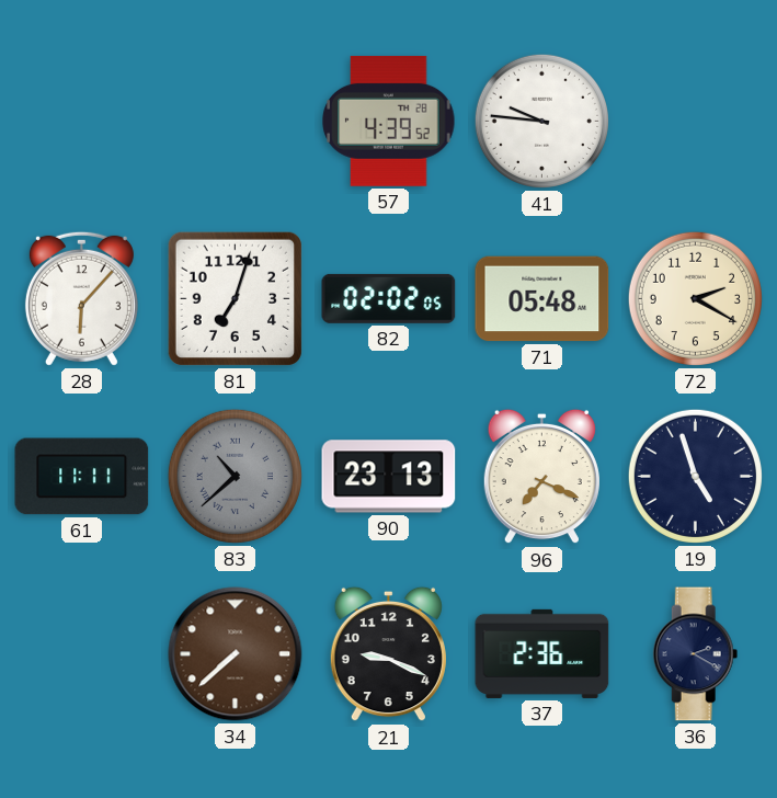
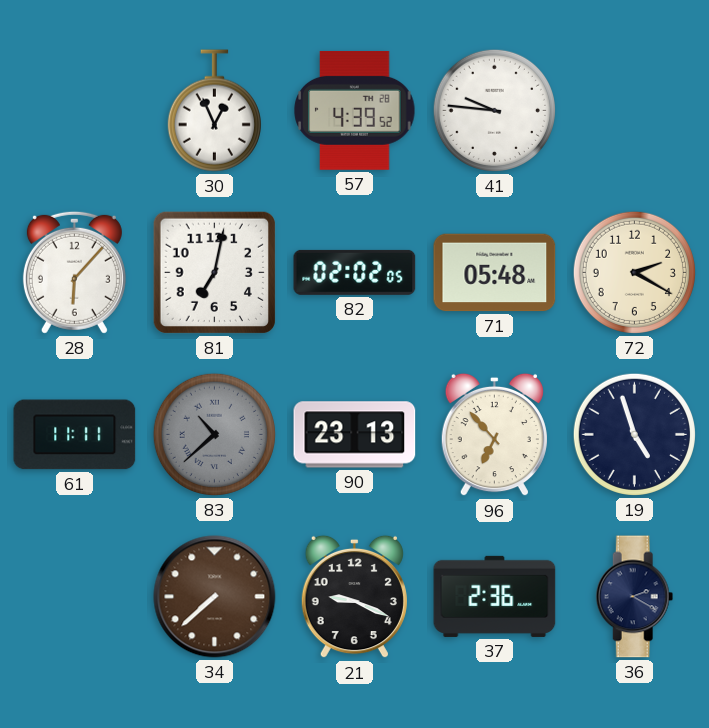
30: none -> 12:56 (214, 111)
81: 7:03 -> 7:02 (214, 272)
96: 7:19 -> 6:53 (494, 435)
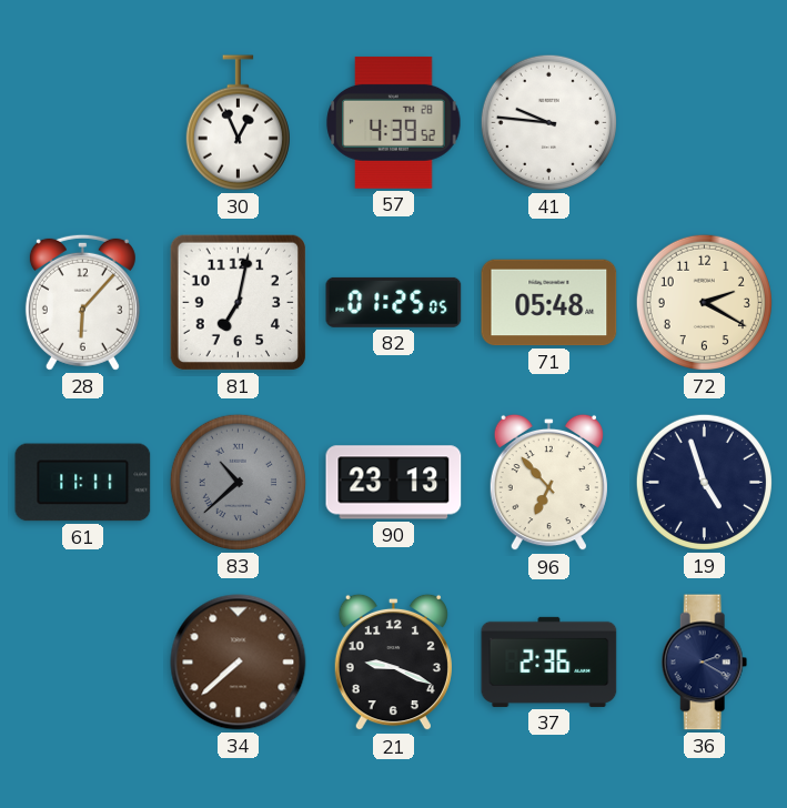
82: 02:02 -> 01:25 (394, 302)
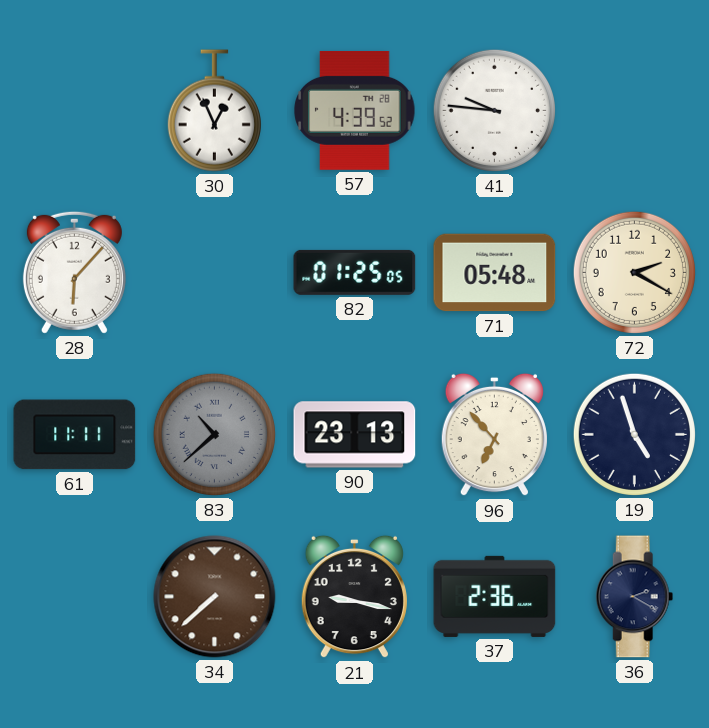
81: 7:02 -> none (238, 302)
21: 9:19 -> 9:17 (354, 597)
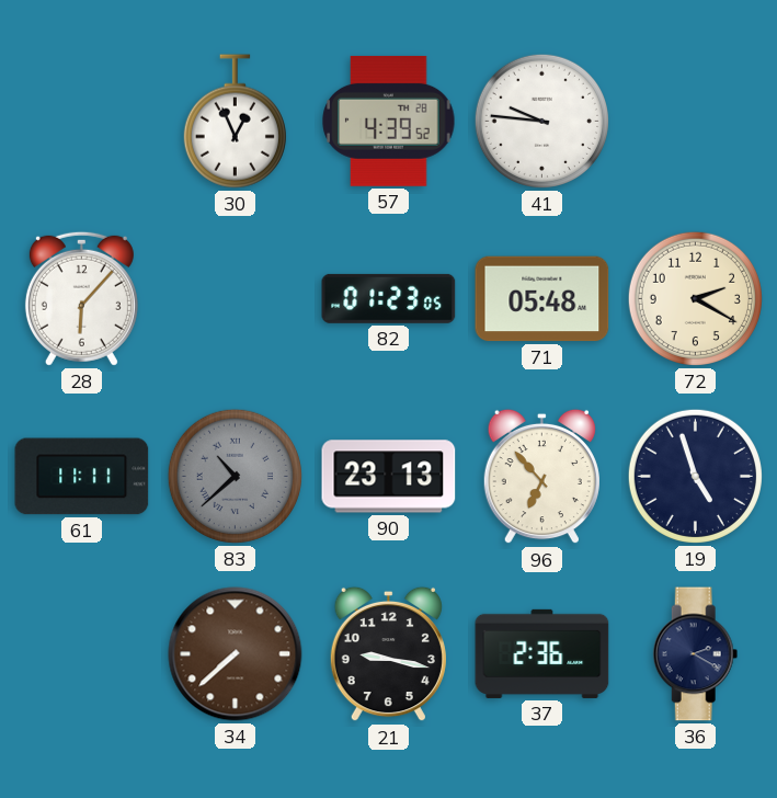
82: 01:25 -> 01:23 (389, 298)
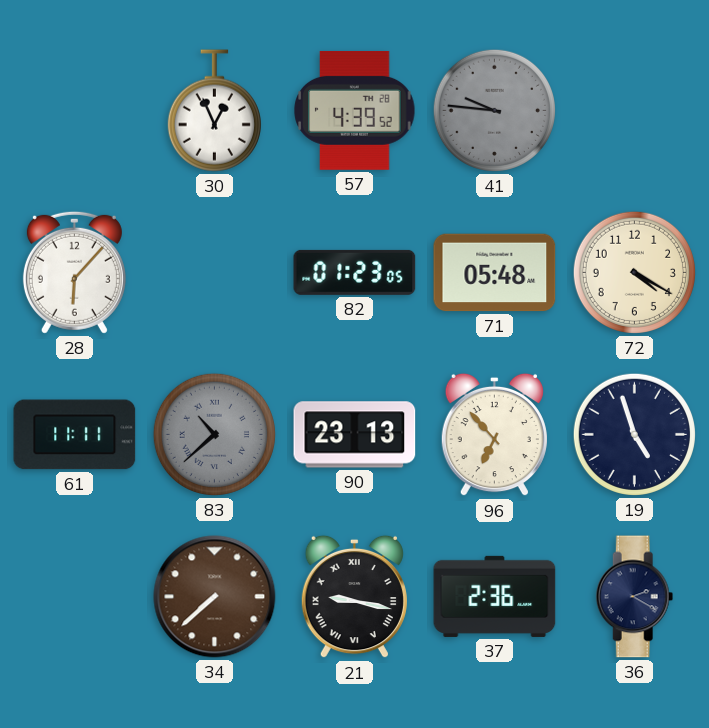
41 dial: white -> grey (494, 110)
72: 2:20 -> 4:20 (634, 272)
21 numerals: Arabic -> Roman (354, 597)
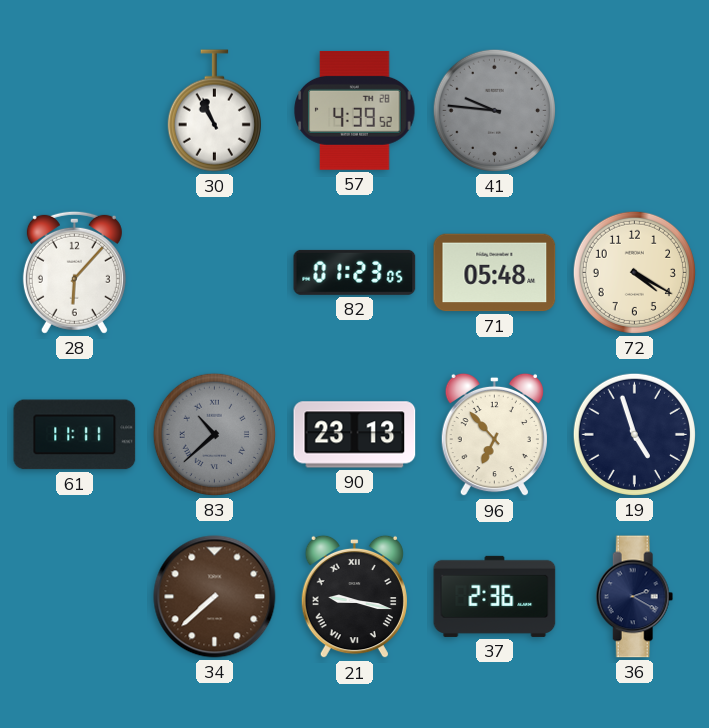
30: 12:56 -> 10:56 (214, 111)
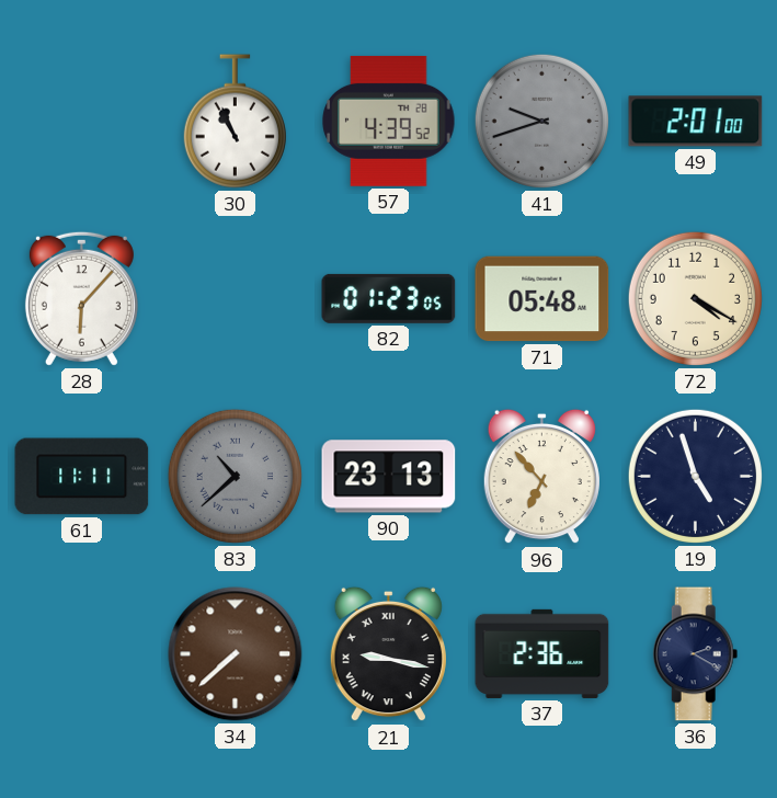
41: 9:46 -> 9:42 (541, 121)
49: none -> 2:01 (696, 122)
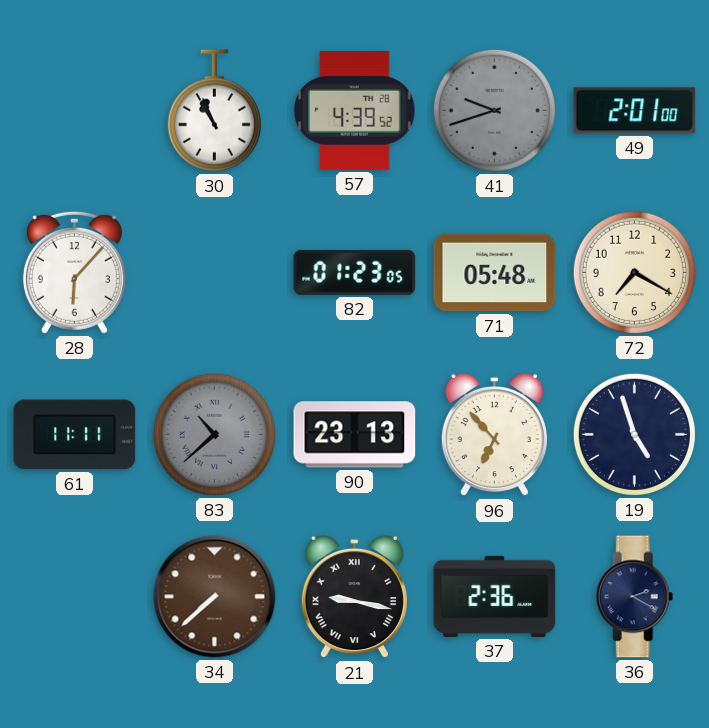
72: 4:20 -> 7:20 (634, 272)
